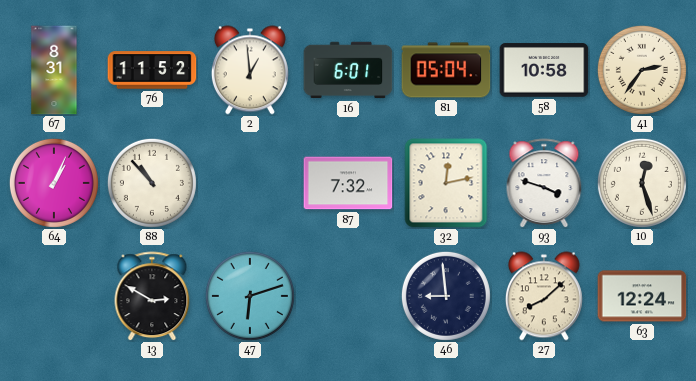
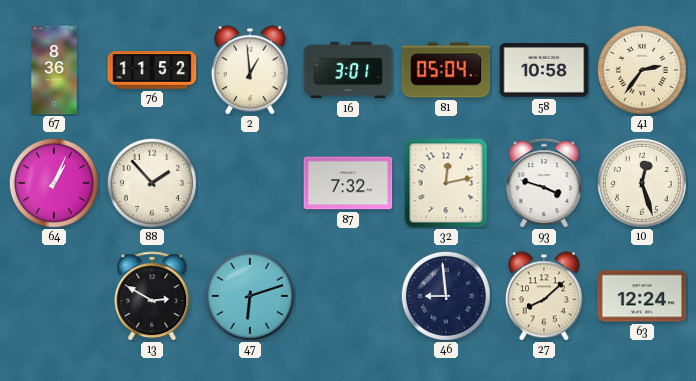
67: 8:31 -> 8:36 (54, 70)
16: 6:01 -> 3:01 (348, 70)
88: 10:53 -> 1:53 (152, 183)
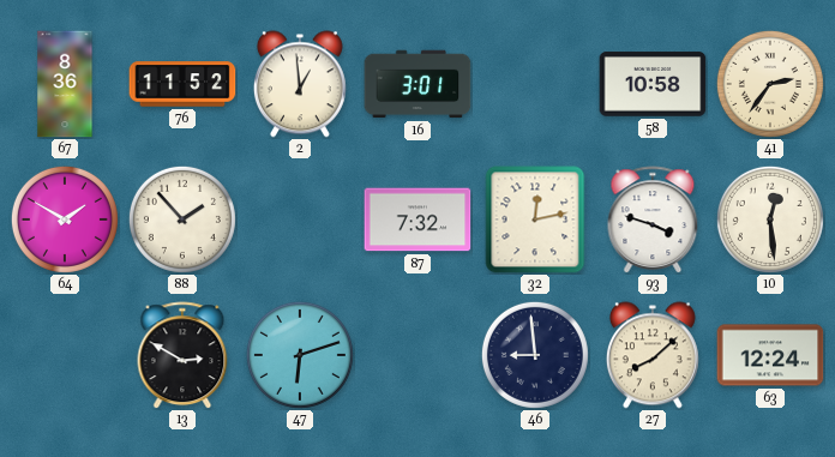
81: 05:04 -> none (446, 70)
64: 1:04 -> 1:50 (65, 220)
10: 12:27 -> 12:29 (770, 220)
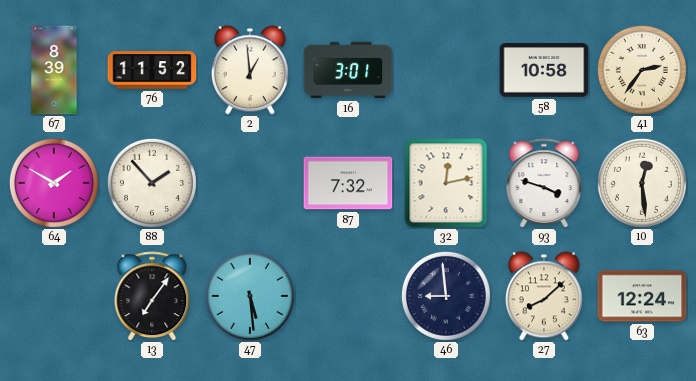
67: 8:36 -> 8:39 (54, 70)
13: 2:50 -> 7:06 (152, 296)
47: 6:12 -> 5:29 (250, 296)
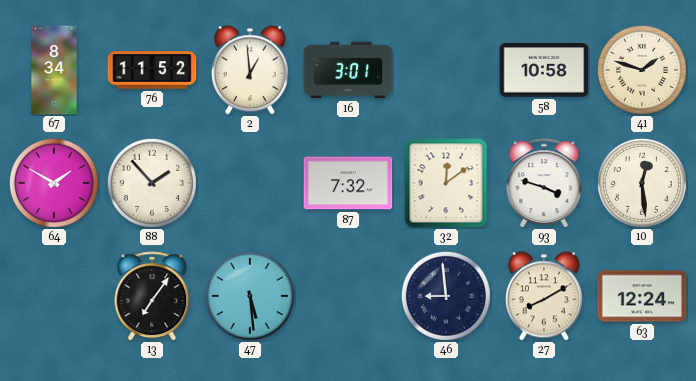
67: 8:39 -> 8:34 (54, 70)
41: 2:36 -> 1:48 (642, 70)
32: 12:13 -> 12:09 (446, 183)
27: 8:08 -> 8:10 (544, 296)
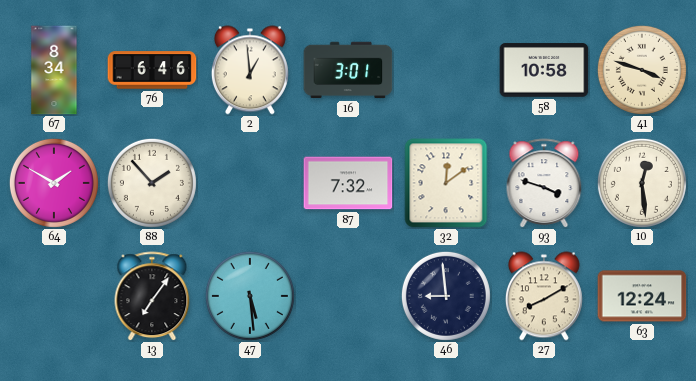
76: 11:52 -> 6:46 (152, 70)
41: 1:48 -> 3:48 (642, 70)
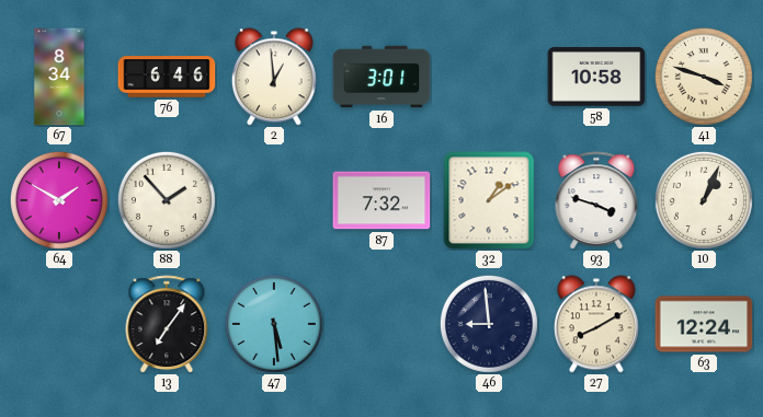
32: 12:09 -> 1:09 (489, 200)
10: 12:29 -> 1:04 (704, 200)
